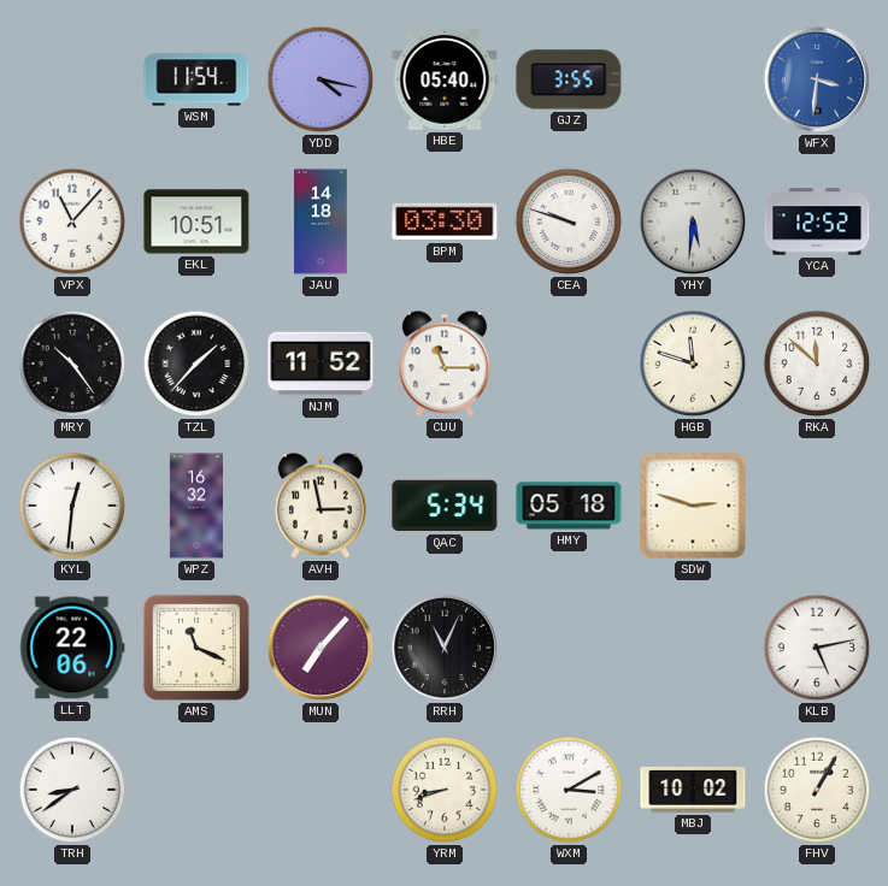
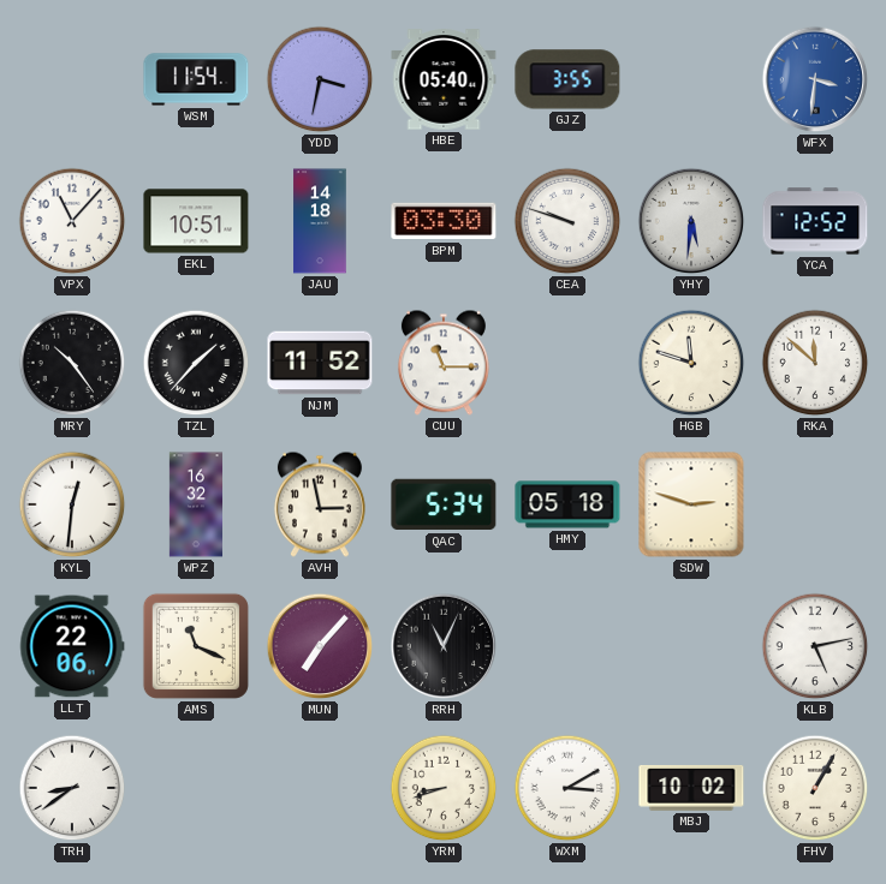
YDD: 4:17 -> 3:32 (320, 79)
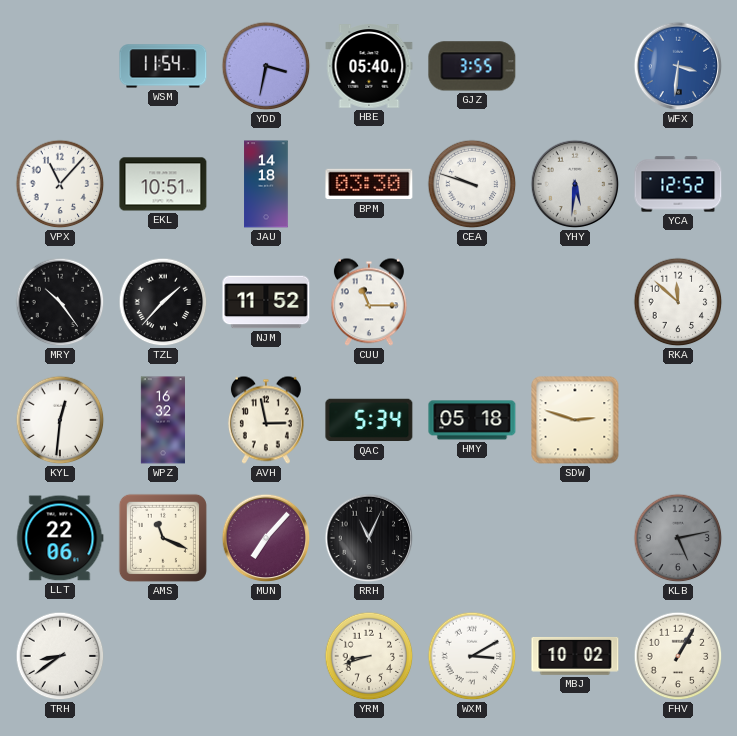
HGB: 11:48 -> none (691, 363)
KLB dial: white -> grey (678, 538)
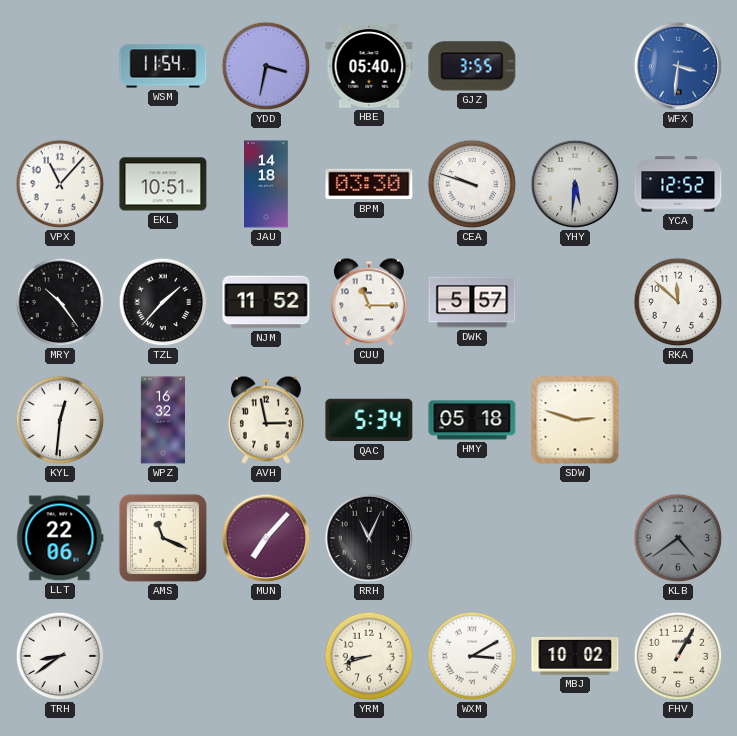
DWK: none -> 5:57 (472, 302)
KLB: 5:13 -> 4:39 (678, 538)
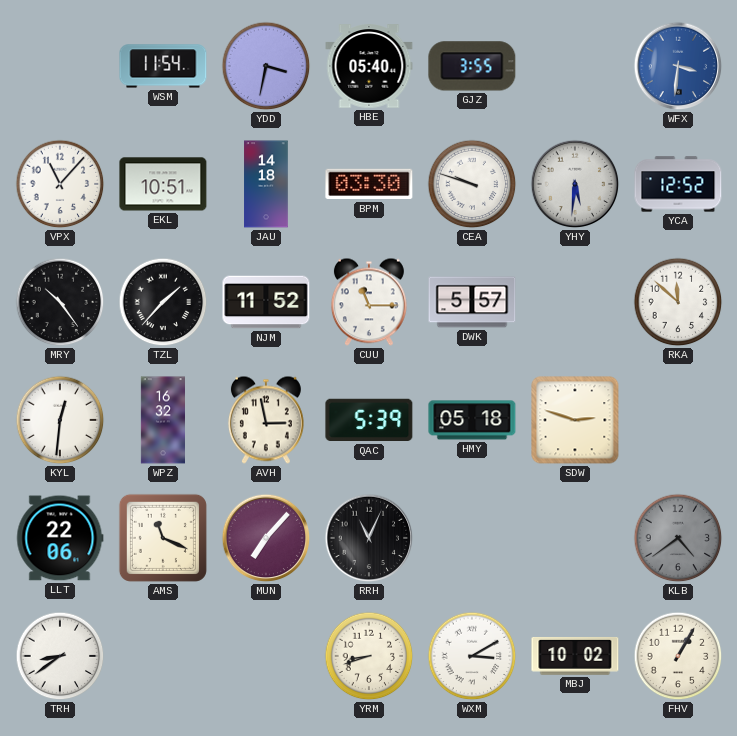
QAC: 5:34 -> 5:39 (369, 420)
